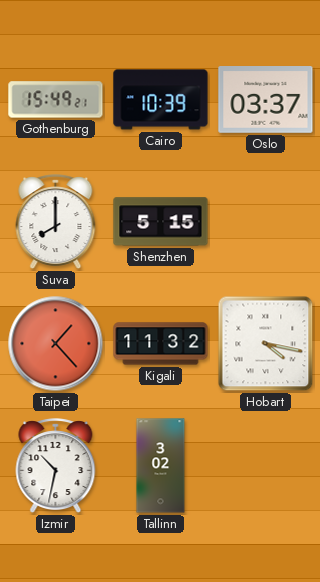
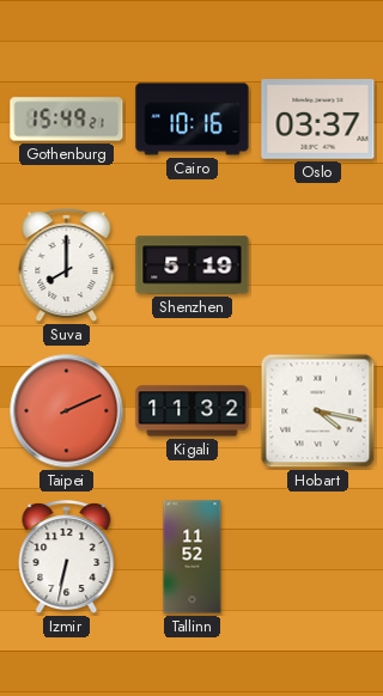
Cairo: 10:39 -> 10:16 (193, 120)
Shenzhen: 5:15 -> 5:19 (193, 265)
Taipei: 1:23 -> 2:11 (67, 411)
Izmir: 10:32 -> 6:32 (67, 557)
Tallinn: 3:02 -> 11:52 (193, 557)
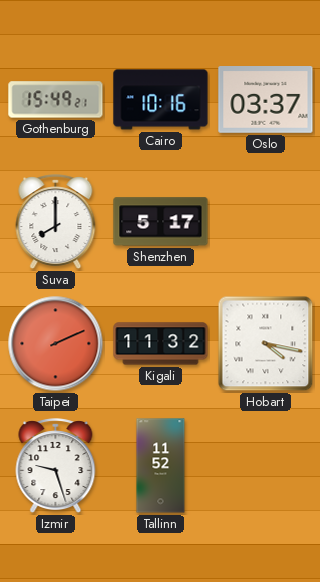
Shenzhen: 5:19 -> 5:17 (161, 222)
Izmir: 6:32 -> 9:27 (56, 466)
